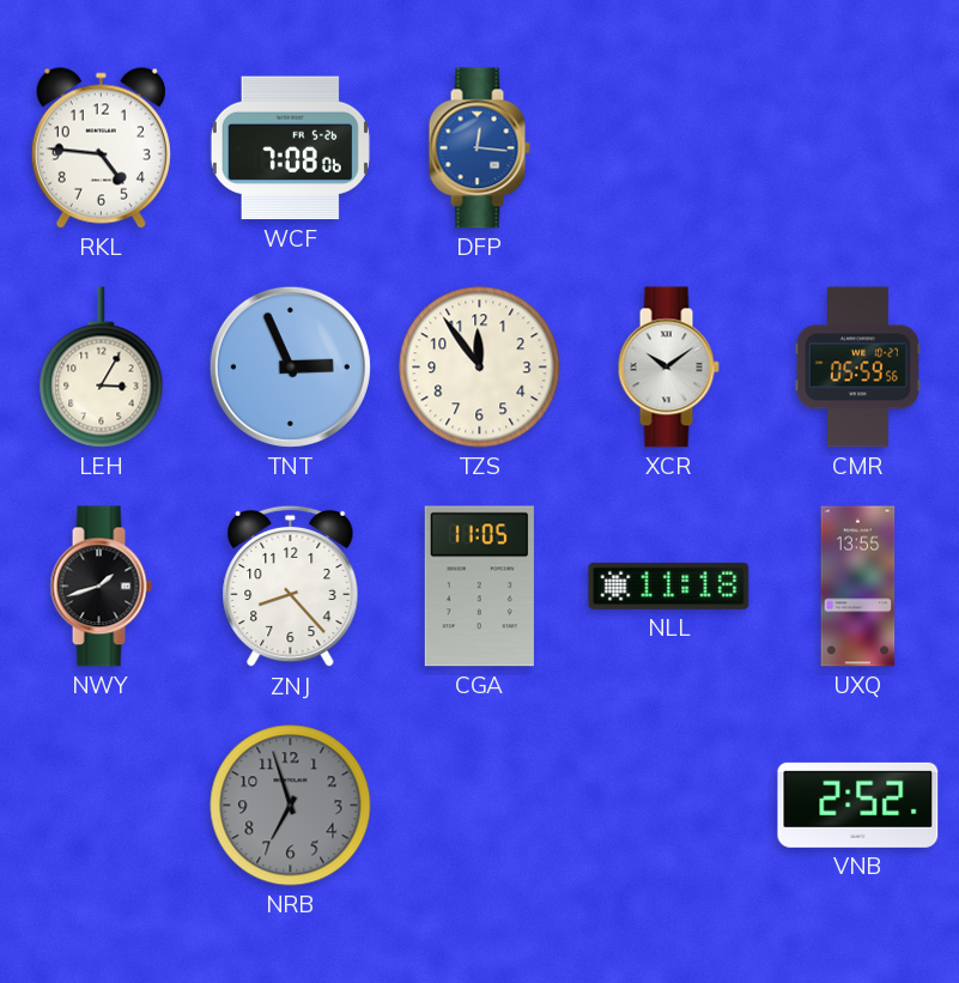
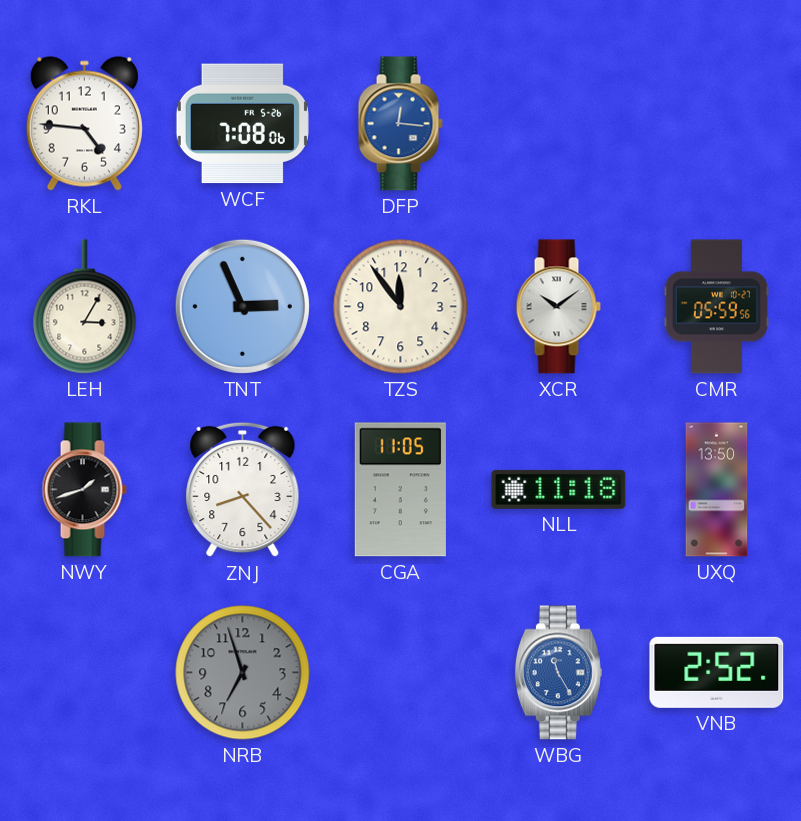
UXQ: 13:55 -> 13:50 (717, 490)
WBG: none -> 11:25 (558, 673)
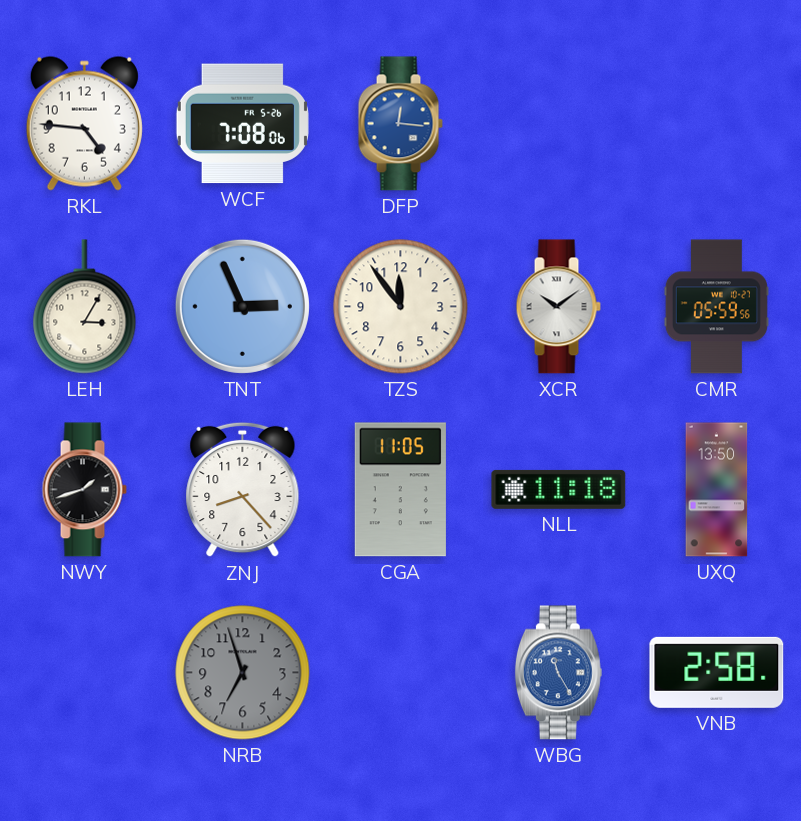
VNB: 2:52 -> 2:58 (717, 672)
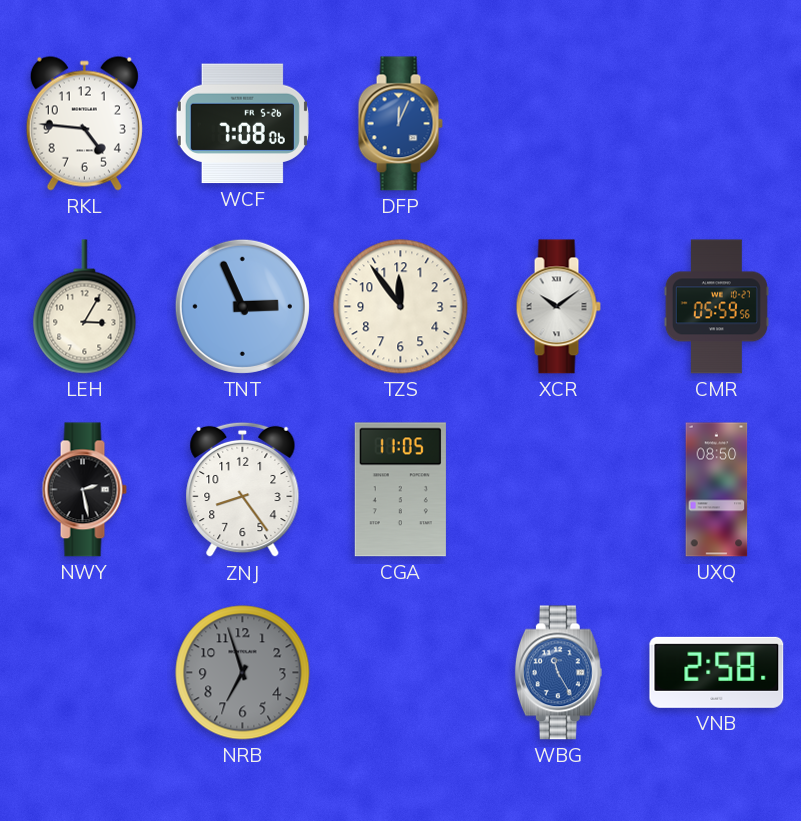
DFP: 12:16 -> 12:04 (400, 124)
NWY: 1:42 -> 2:28 (84, 490)
ZNJ: 8:23 -> 8:24 (243, 490)
NLL: 11:18 -> none (559, 489)
UXQ: 13:50 -> 08:50 (717, 490)
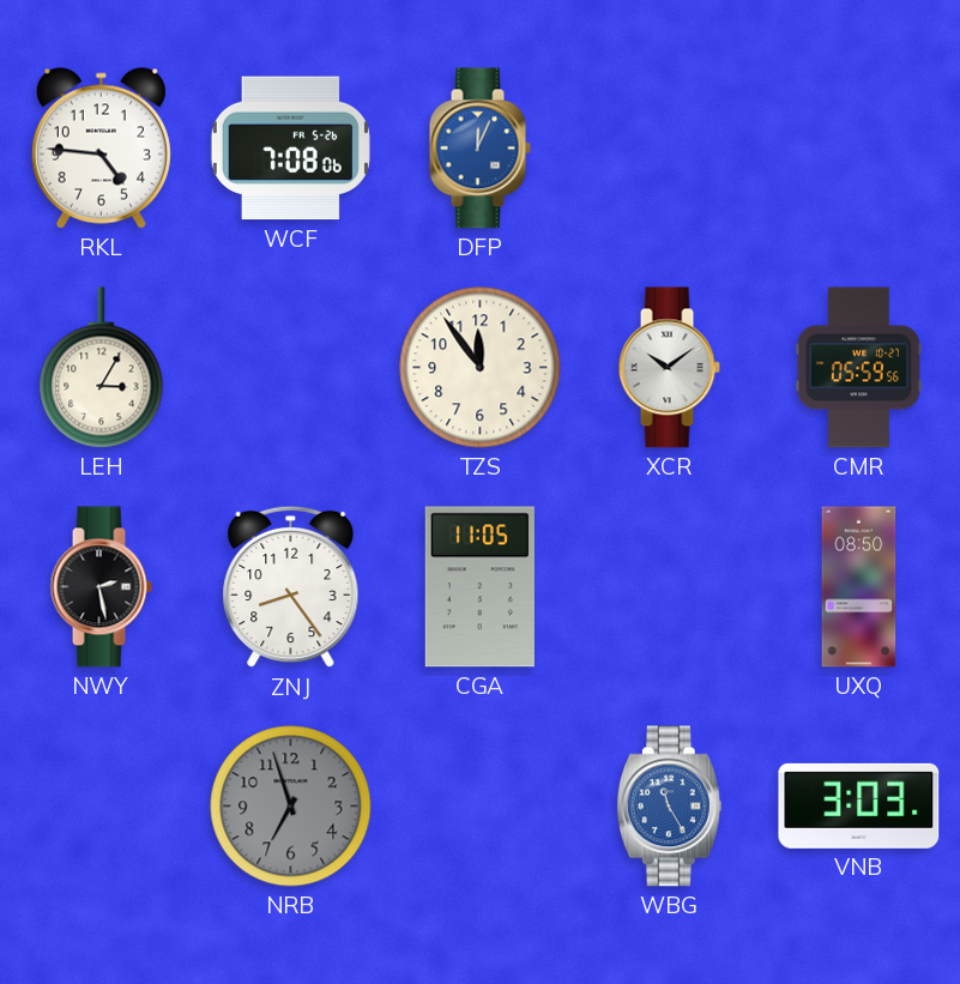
TNT: 2:56 -> none (242, 306)
VNB: 2:58 -> 3:03 (859, 805)
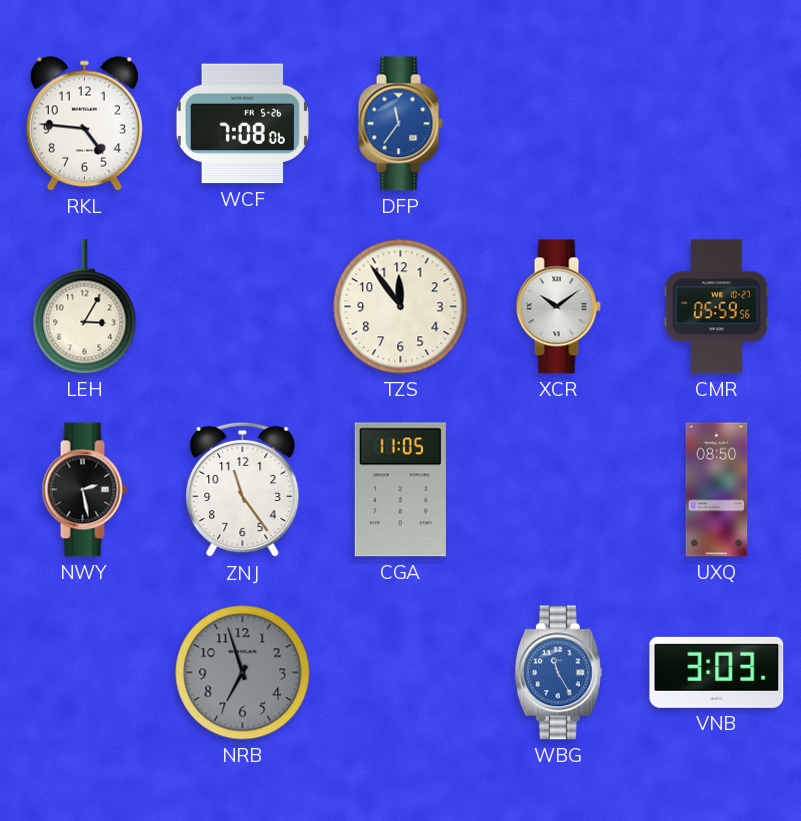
DFP: 12:04 -> 11:36 (400, 124)
ZNJ: 8:24 -> 11:24 (243, 490)
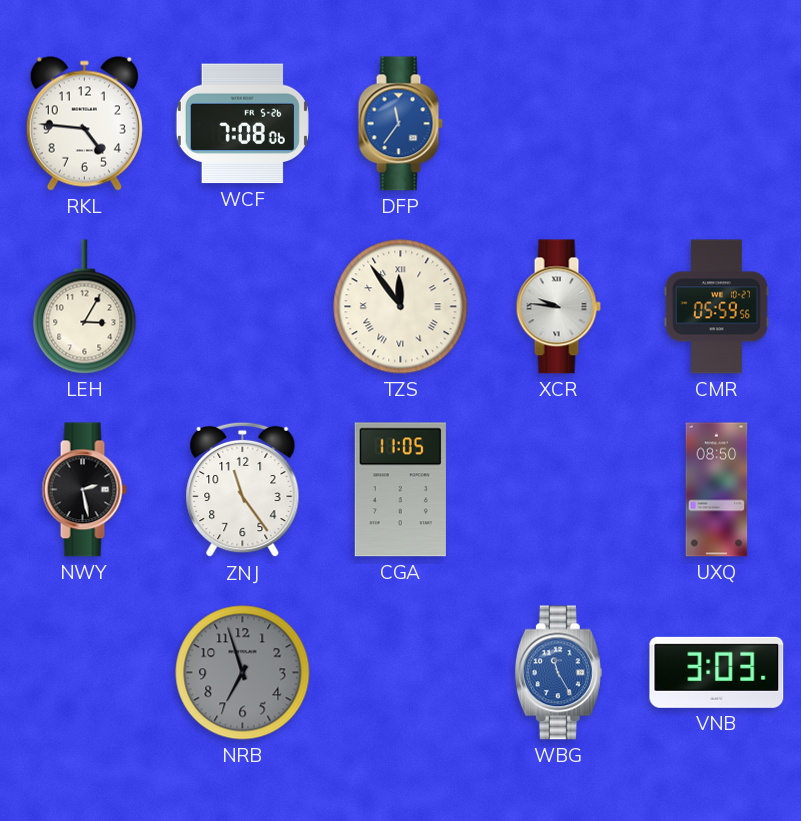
TZS numerals: Arabic -> Roman (401, 307)
XCR: 10:09 -> 9:46 (558, 307)
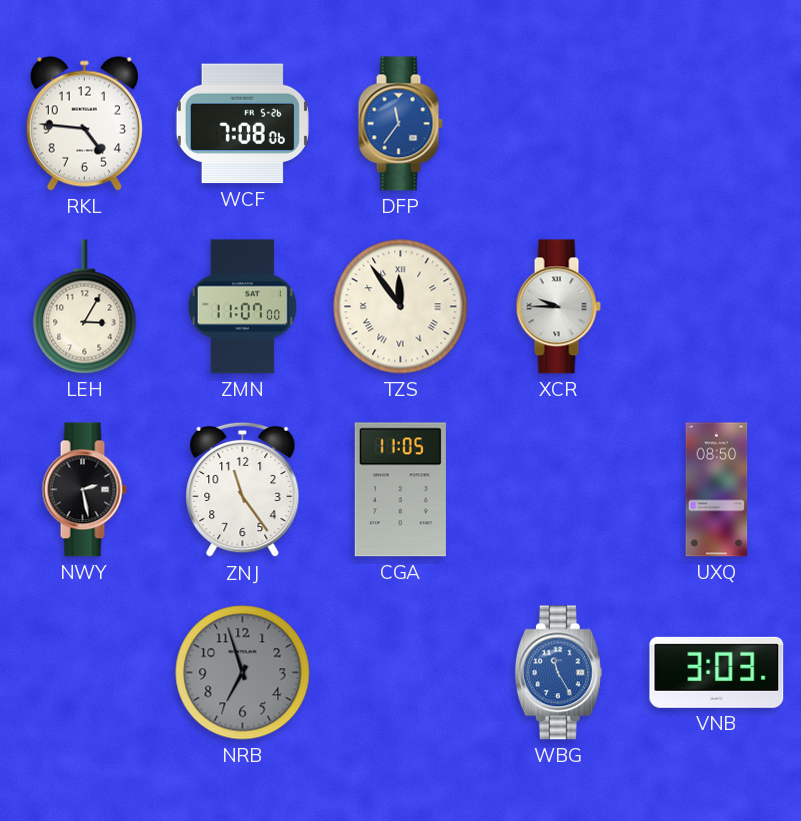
ZMN: none -> 11:07 (243, 307)
XCR: 9:46 -> 9:45 (558, 307)
CMR: 05:59 -> none (716, 307)
